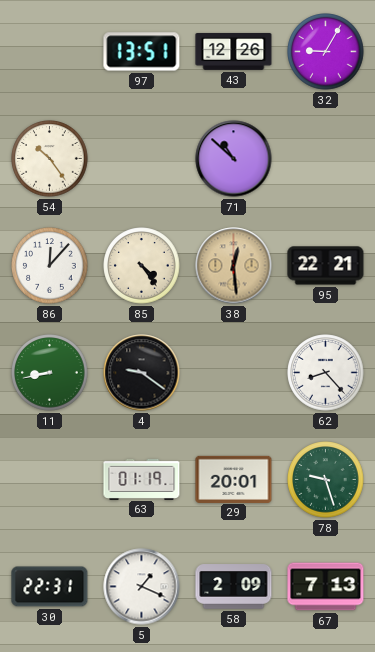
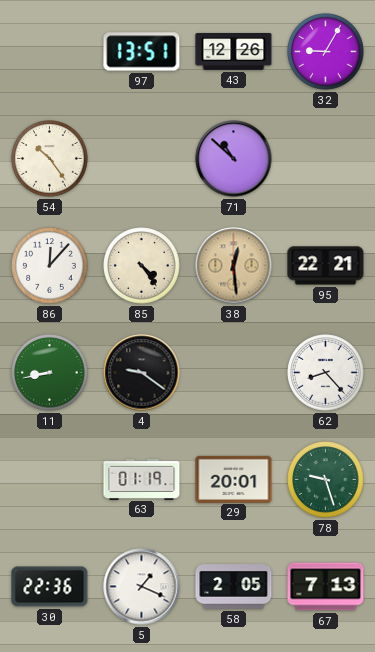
30: 22:31 -> 22:36 (50, 587)
58: 2:09 -> 2:05 (234, 587)
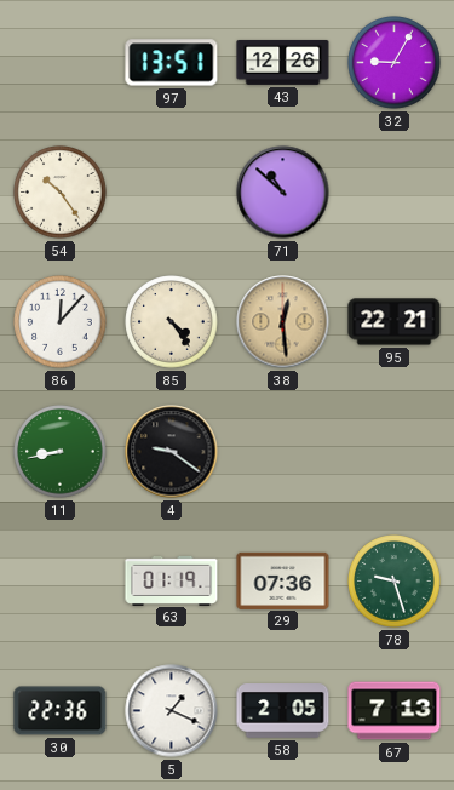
62: 8:23 -> none (326, 373)
29: 20:01 -> 07:36 (283, 580)
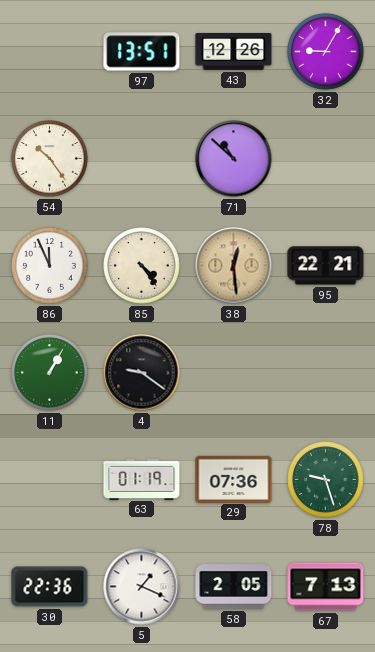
86: 12:07 -> 11:56 (50, 266)
11: 8:43 -> 1:05 (50, 373)
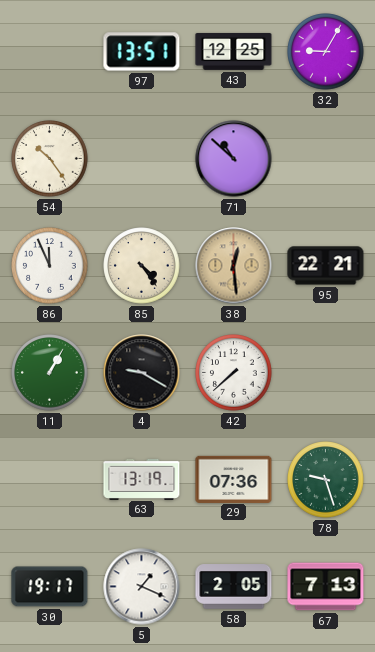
43: 12:26 -> 12:25 (234, 51)
4: 9:21 -> 9:20 (142, 373)
42: none -> 7:38 (234, 373)
63: 01:19 -> 13:19 (142, 479)
30: 22:36 -> 19:17 (50, 587)
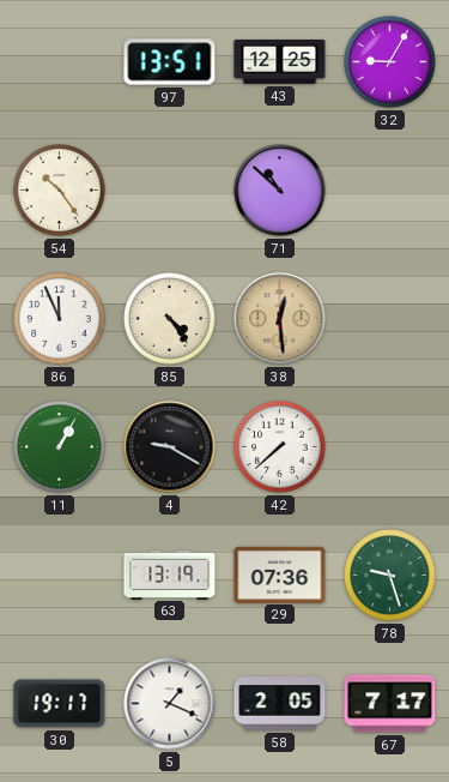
95: 22:21 -> none (326, 266)
67: 7:13 -> 7:17 (390, 704)
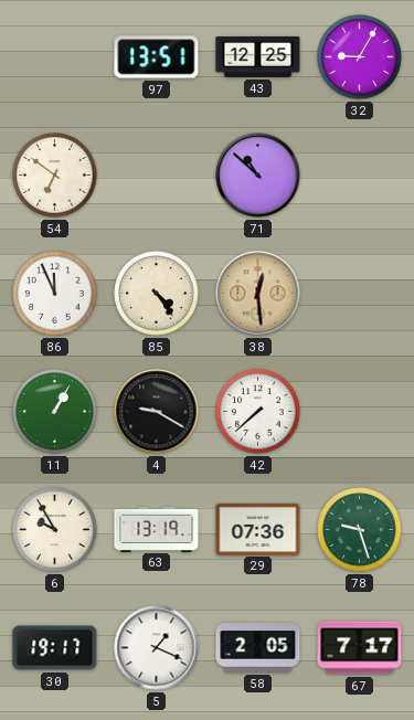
54: 10:24 -> 6:51 (55, 176)
6: none -> 9:55 (55, 530)
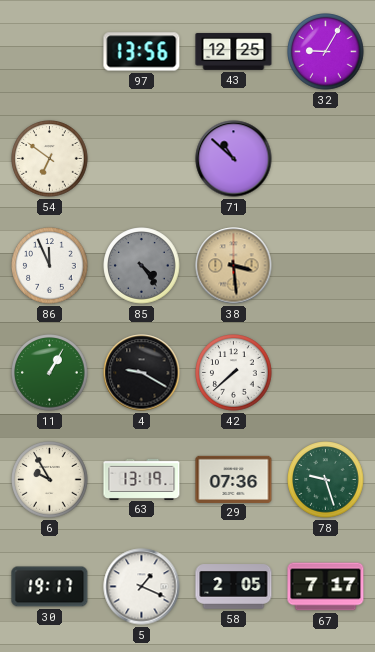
97: 13:51 -> 13:56 (142, 52)
85 dial: cream -> grey (142, 266)
38: 12:29 -> 3:29 (234, 266)
